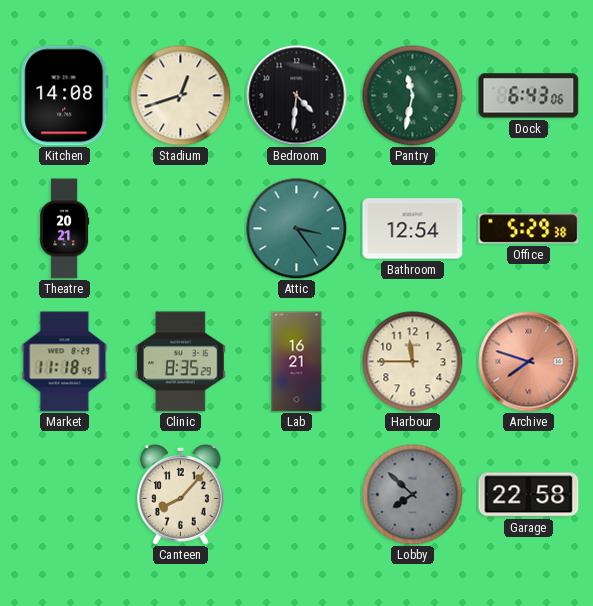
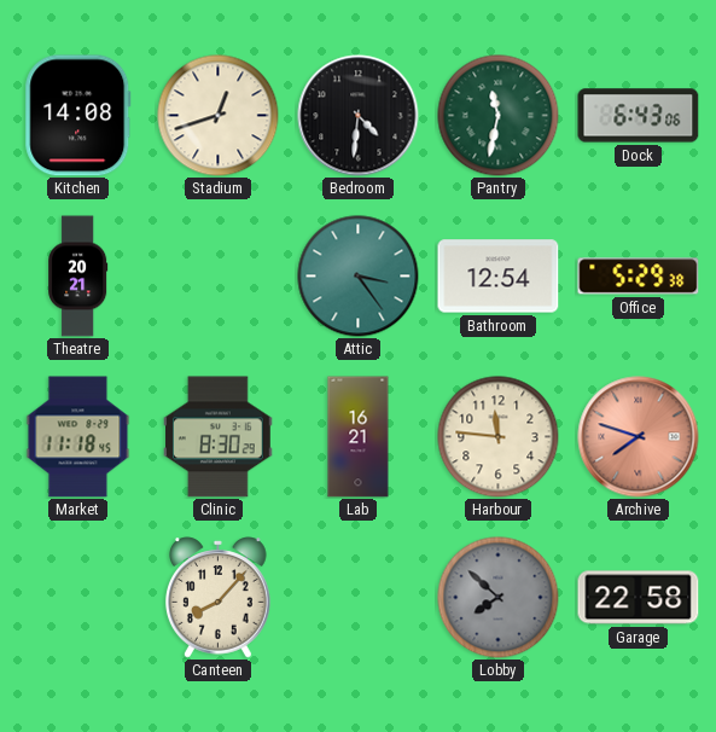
Clinic: 8:35 -> 8:30 (219, 437)
Harbour: 11:45 -> 11:46 (499, 437)
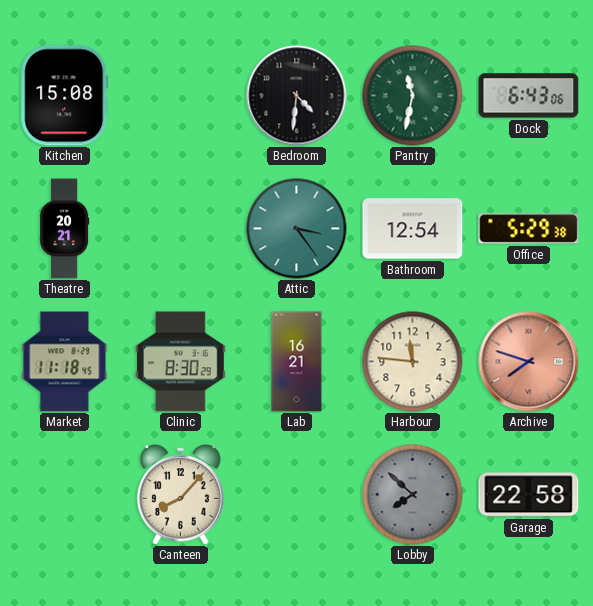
Kitchen: 14:08 -> 15:08 (65, 96)
Stadium: 12:42 -> none (219, 116)
